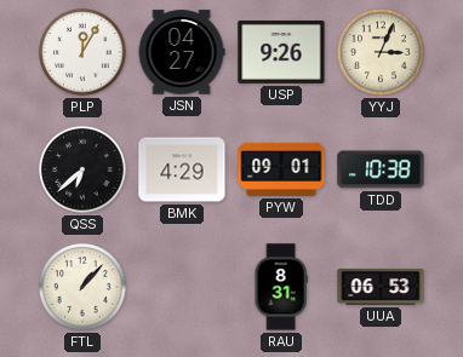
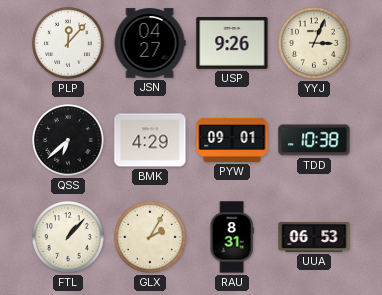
PLP: 12:05 -> 12:07 (68, 43)
GLX: none -> 2:05 (150, 237)
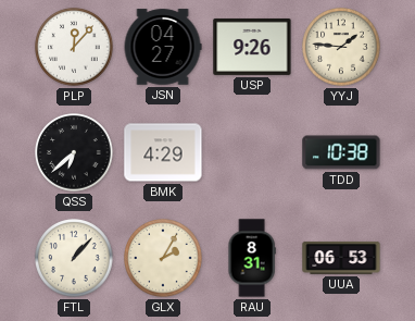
YYJ: 3:04 -> 1:46 (341, 47)
PYW: 09:01 -> none (232, 140)
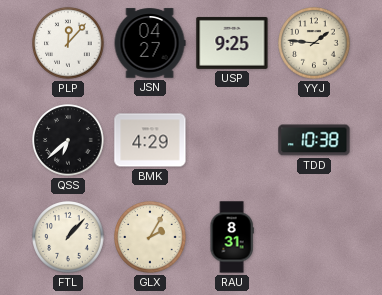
USP: 9:26 -> 9:25 (232, 43)
UUA: 06:53 -> none (341, 258)
